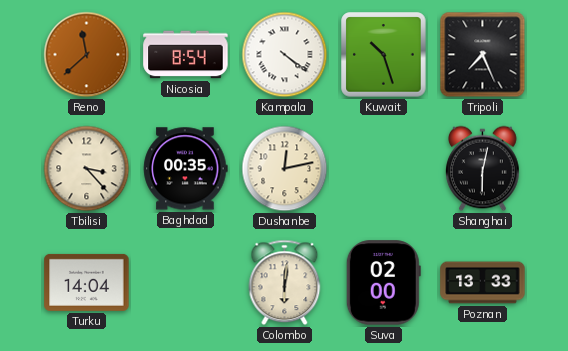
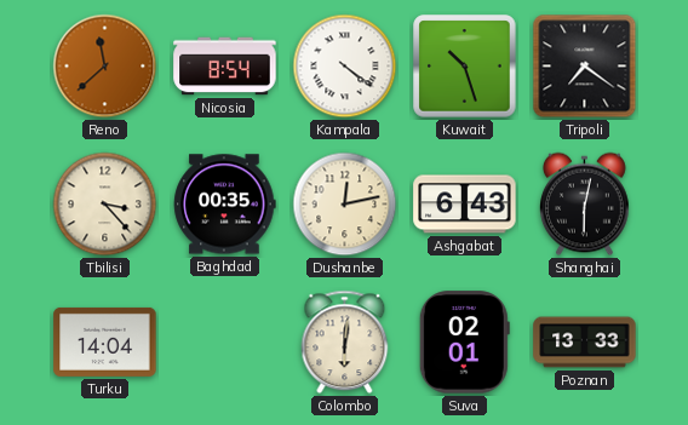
Tripoli: 7:26 -> 7:21 (585, 67)
Ashgabat: none -> 6:43 (465, 205)
Suva: 02:00 -> 02:01 (464, 343)
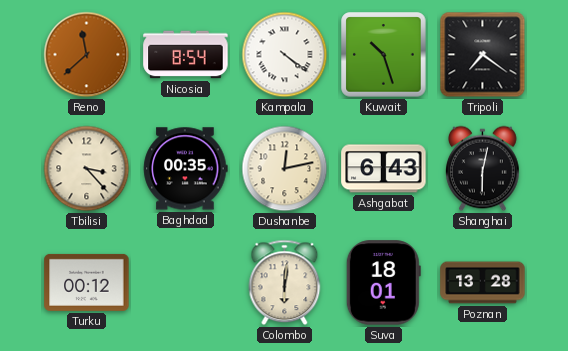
Turku: 14:04 -> 00:12 (87, 282)
Suva: 02:01 -> 18:01 (383, 283)
Poznan: 13:33 -> 13:28 (483, 283)
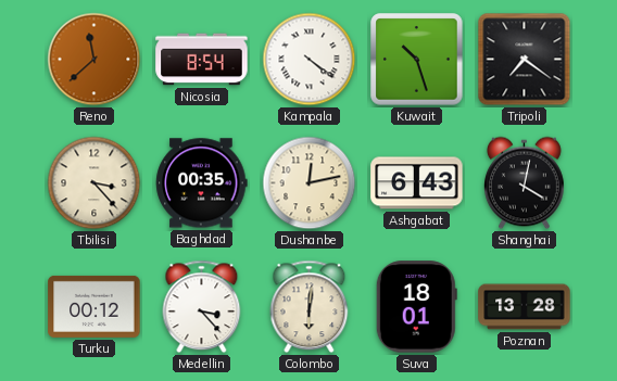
Shanghai: 6:02 -> 4:02 (525, 183)
Medellin: none -> 3:23 (202, 307)
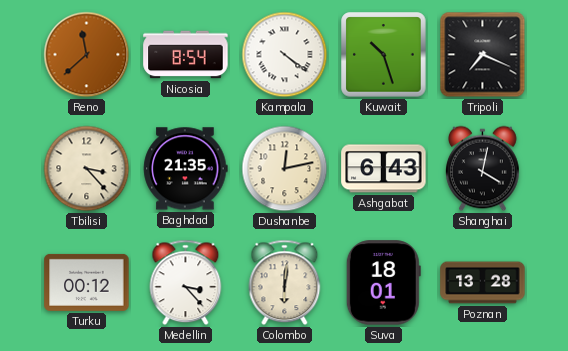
Tripoli: 7:21 -> 7:19 (483, 55)
Baghdad: 00:35 -> 21:35 (186, 169)
